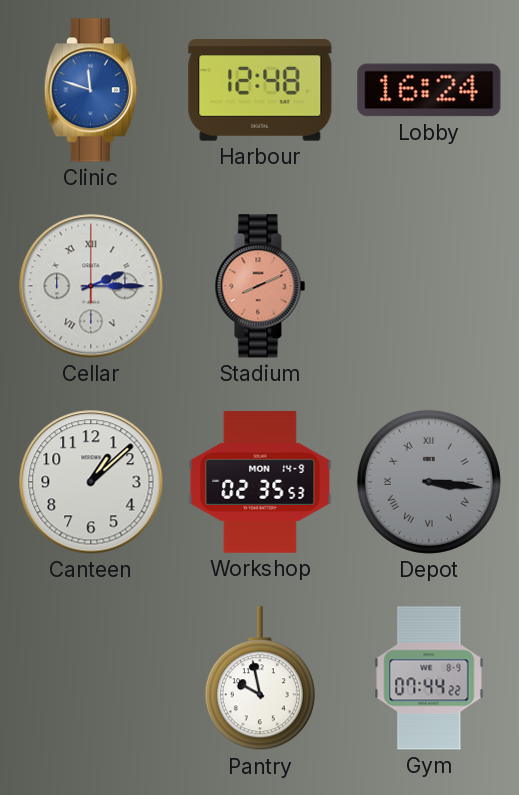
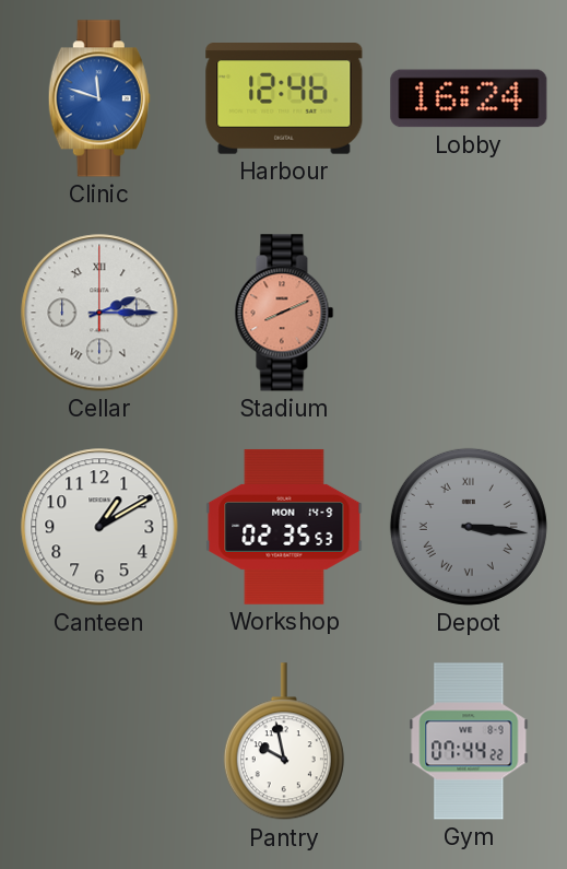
Harbour: 12:48 -> 12:46 (284, 99)
Canteen: 1:08 -> 1:10 (99, 527)
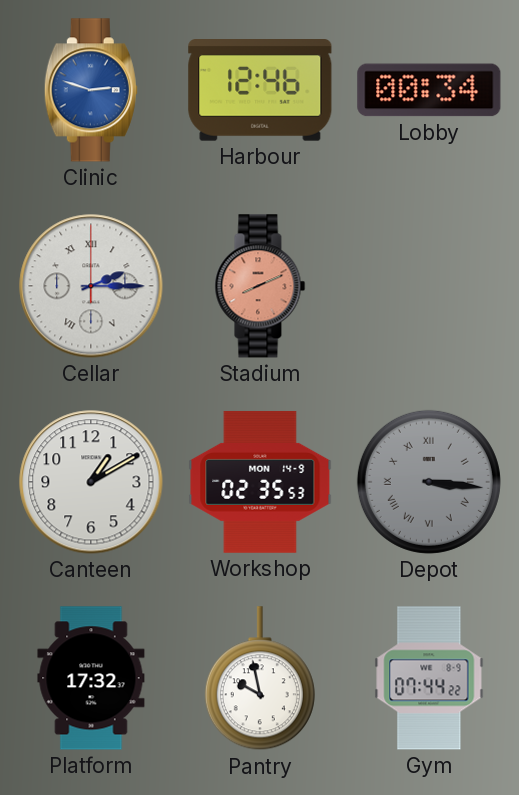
Clinic: 11:48 -> 2:48 (91, 90)
Lobby: 16:24 -> 00:34 (429, 90)
Platform: none -> 17:32 (91, 678)
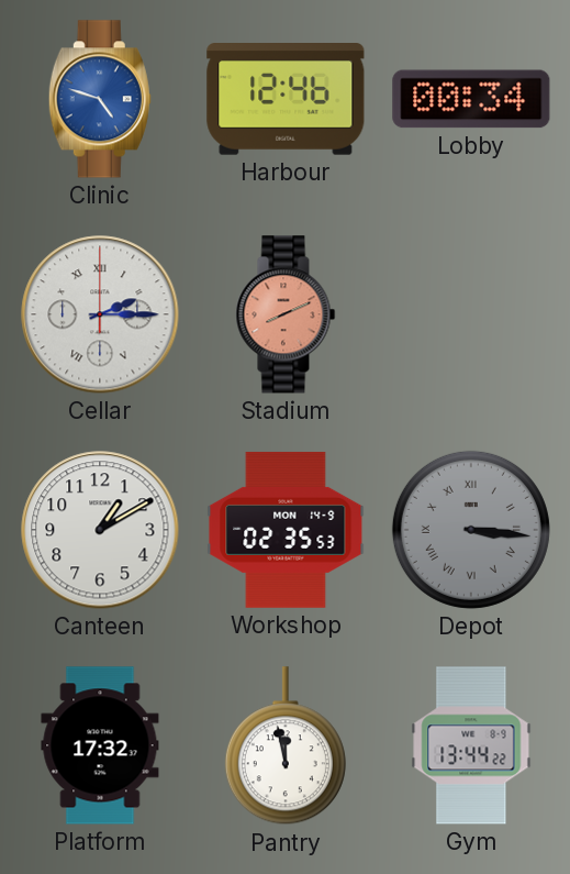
Clinic: 2:48 -> 4:48 (100, 99)
Pantry: 9:58 -> 11:58 (286, 746)
Gym: 07:44 -> 13:44 (471, 745)
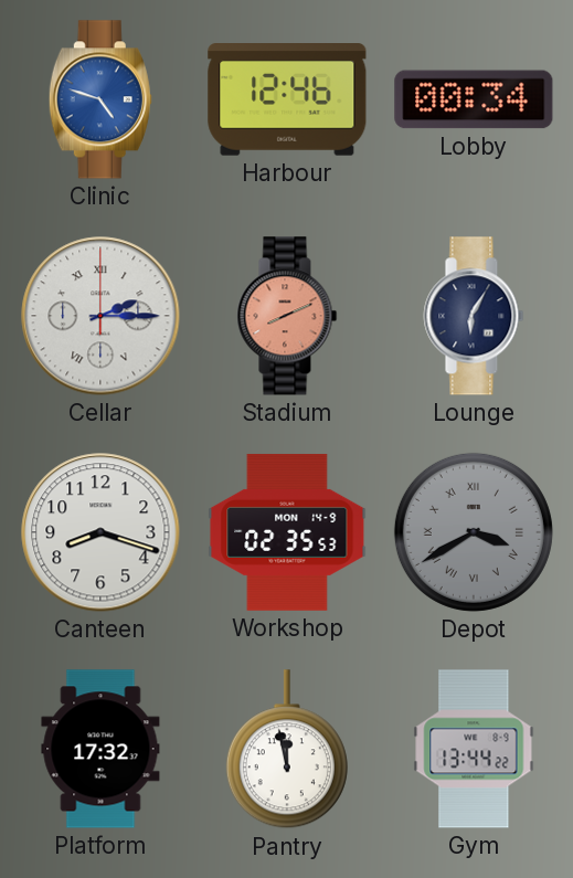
Lounge: none -> 6:05 (474, 316)
Canteen: 1:10 -> 8:18 (100, 532)
Depot: 3:16 -> 3:40 (474, 532)
